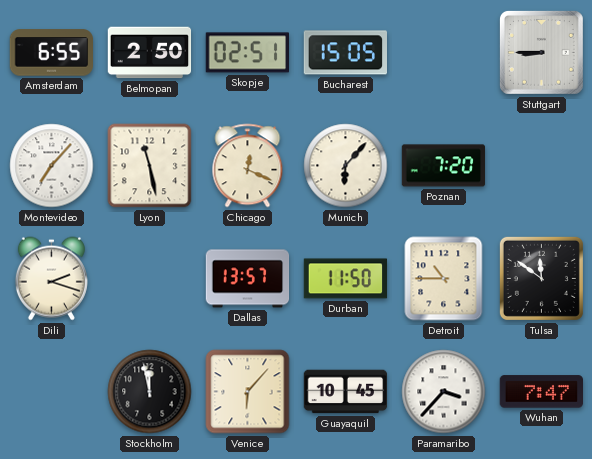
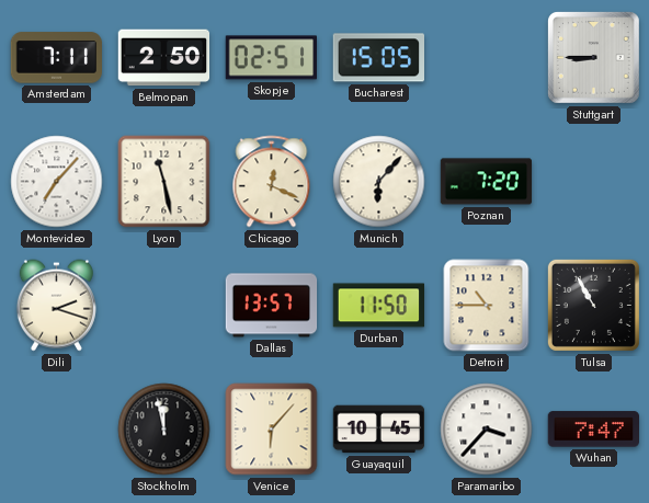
Amsterdam: 6:55 -> 7:11 (57, 58)
Tulsa: 11:51 -> 10:55 (593, 305)
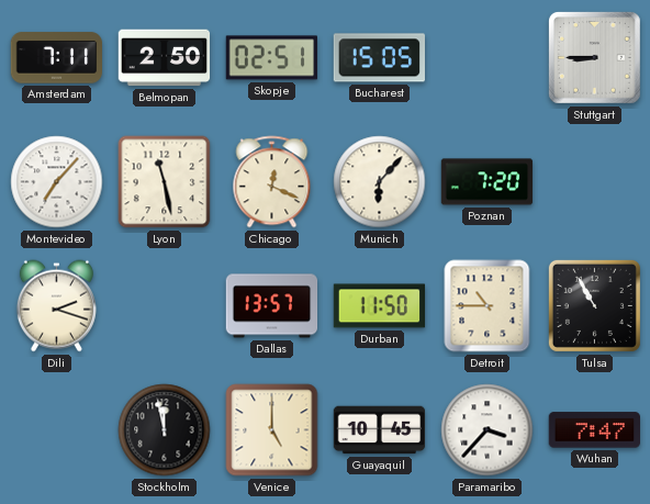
Venice: 6:07 -> 5:00 (272, 430)
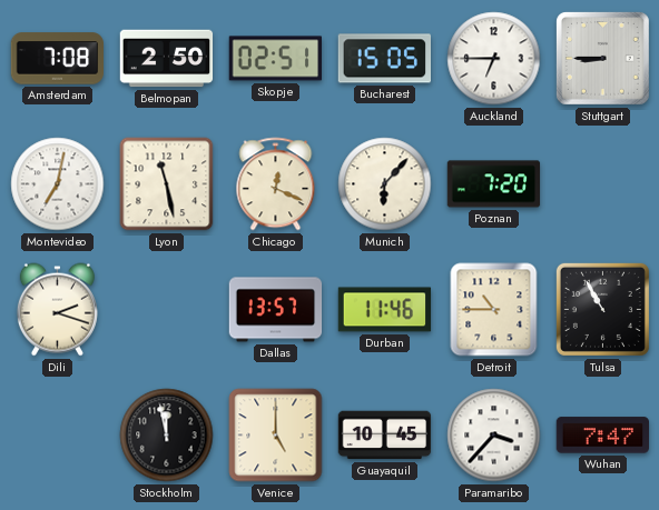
Amsterdam: 7:11 -> 7:08 (58, 59)
Auckland: none -> 6:45 (494, 59)
Montevideo: 7:07 -> 7:02 (58, 184)
Durban: 11:50 -> 11:46 (385, 310)
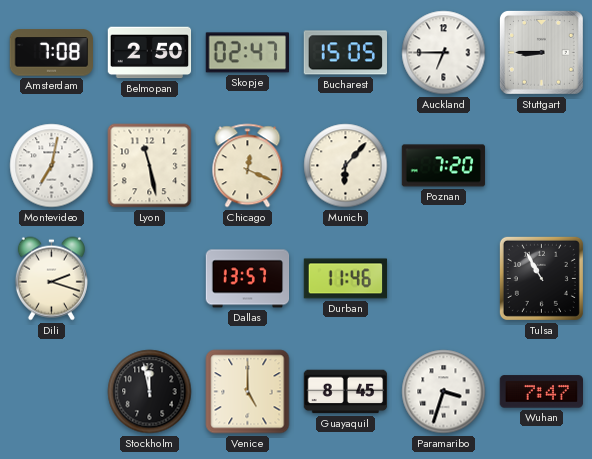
Skopje: 02:51 -> 02:47 (247, 53)
Detroit: 10:45 -> none (494, 310)
Guayaquil: 10:45 -> 8:45 (346, 392)
Paramaribo: 3:37 -> 3:33 (444, 392)
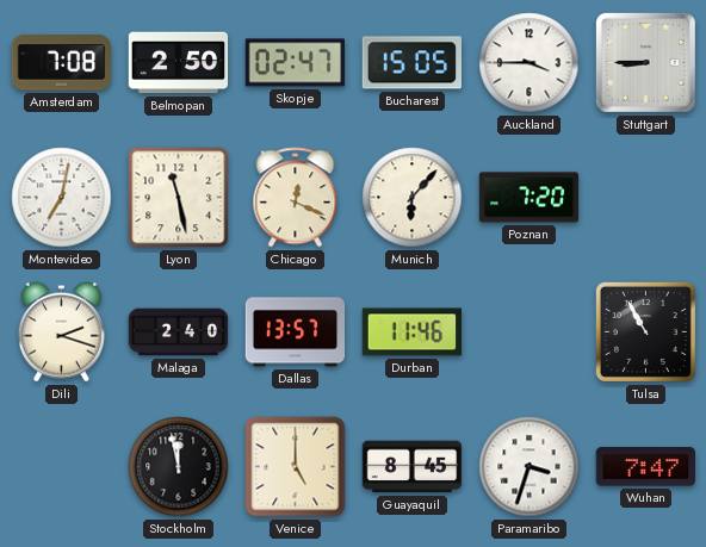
Auckland: 6:45 -> 3:45 (529, 63)
Malaga: none -> 2:40 (179, 332)
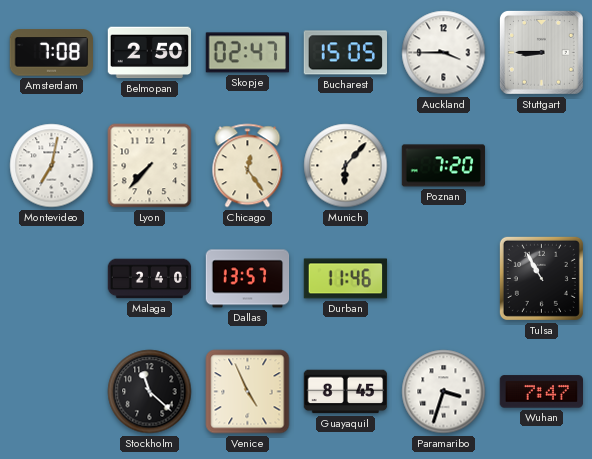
Lyon: 11:28 -> 7:37 (150, 166)
Chicago: 12:19 -> 12:24 (248, 166)
Dili: 2:18 -> none (61, 332)
Stockholm: 11:58 -> 11:22 (150, 392)
Venice: 5:00 -> 4:56 (248, 392)
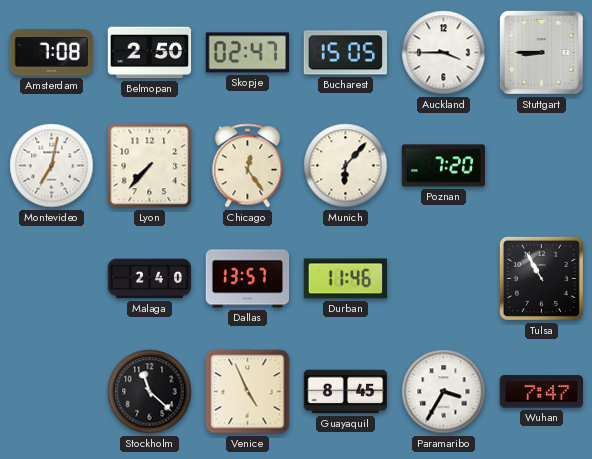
Paramaribo: 3:33 -> 3:35 (444, 392)
